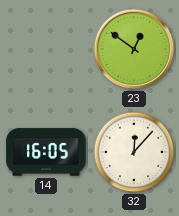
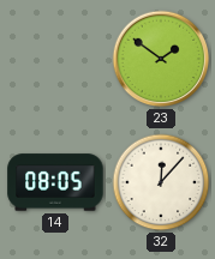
23: 12:51 -> 1:51 (161, 59)
14: 16:05 -> 08:05 (55, 182)
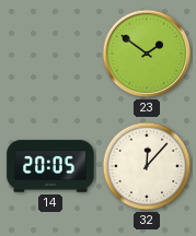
14: 08:05 -> 20:05 (50, 166)
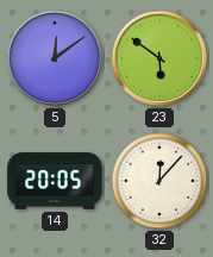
5: none -> 12:09 (55, 58)
23: 1:51 -> 5:51 (159, 58)
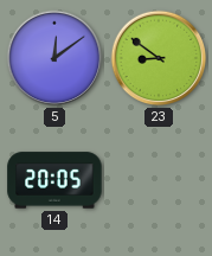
23: 5:51 -> 8:51 (159, 58)
32: 12:07 -> none (159, 181)
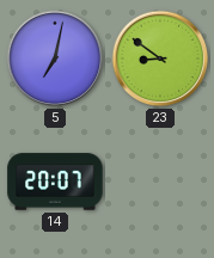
5: 12:09 -> 7:02 (55, 59)
14: 20:05 -> 20:07 (55, 182)
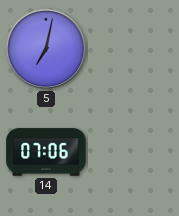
23: 8:51 -> none (160, 59)
14: 20:07 -> 07:06 (46, 152)
